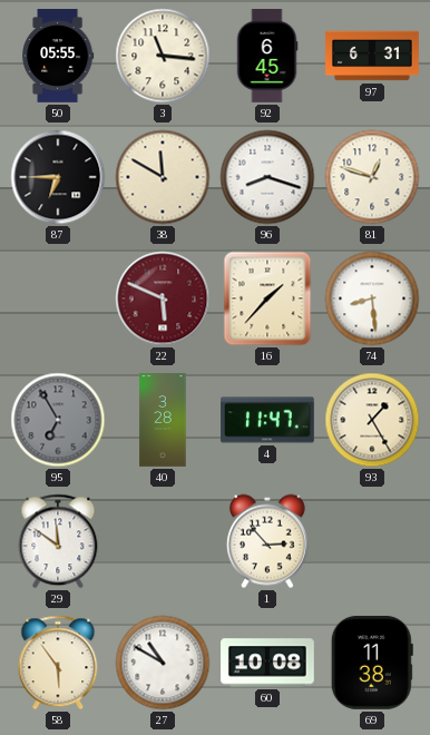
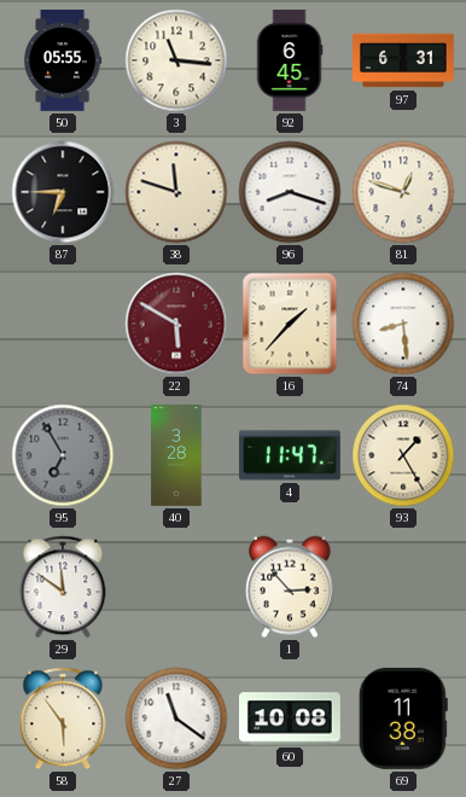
38: 11:50 -> 11:48 (176, 192)
22: 5:49 -> 5:50 (176, 324)
27: 10:50 -> 11:21 (176, 719)
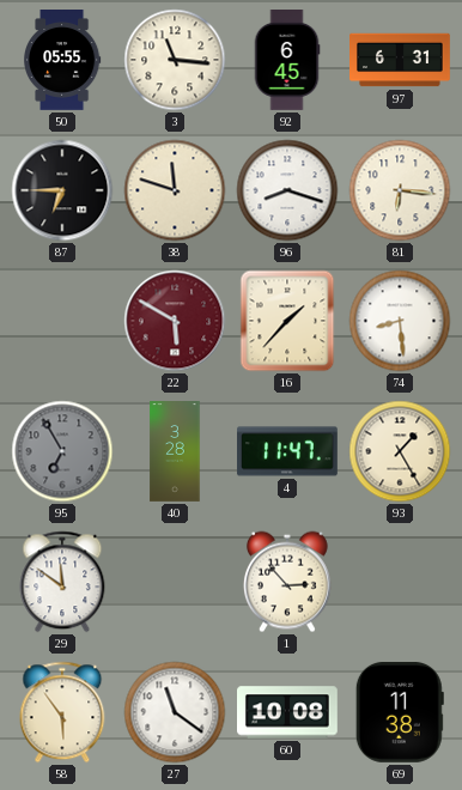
81: 12:48 -> 6:16 (400, 190)
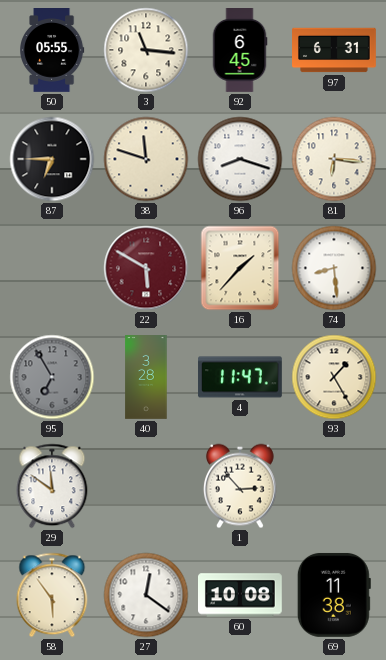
27: 11:21 -> 12:21 (146, 595)
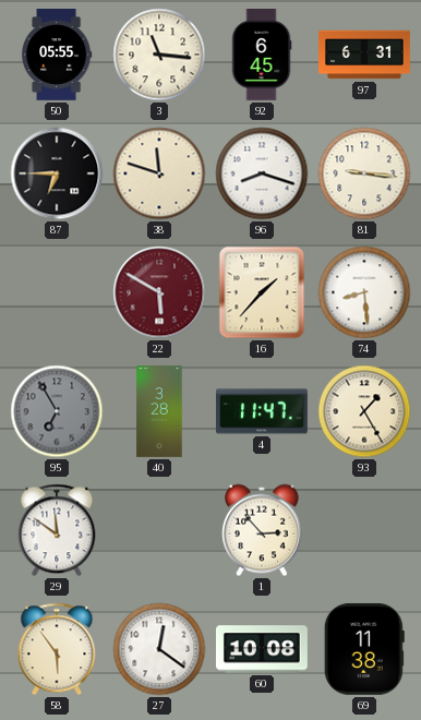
81: 6:16 -> 9:16 (364, 173)
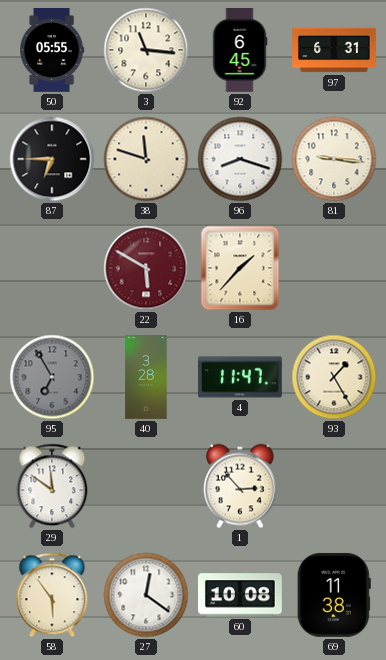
74: 8:29 -> none (364, 292)
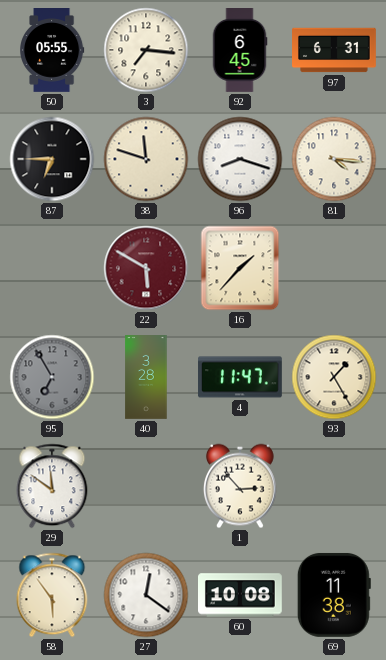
3: 11:16 -> 7:16 (146, 50)
81: 9:16 -> 4:16 (334, 159)
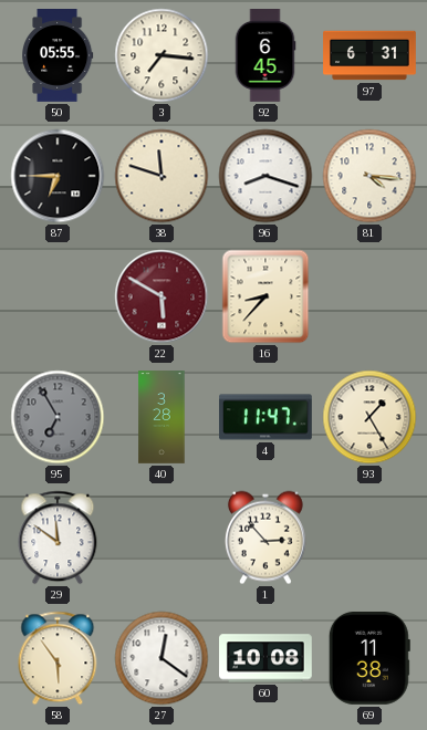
16: 1:37 -> 8:37 (265, 296)
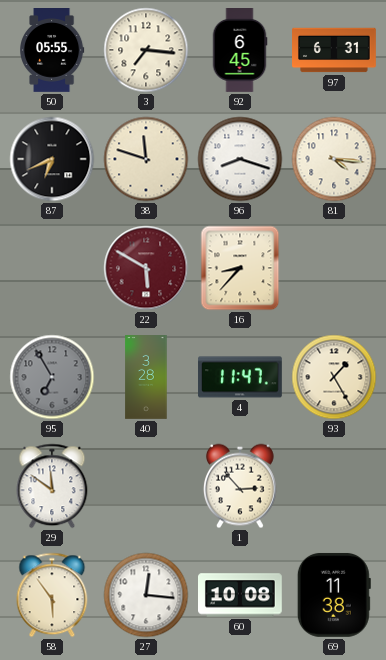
87: 6:45 -> 6:41 (52, 159)
27: 12:21 -> 12:16 (146, 595)
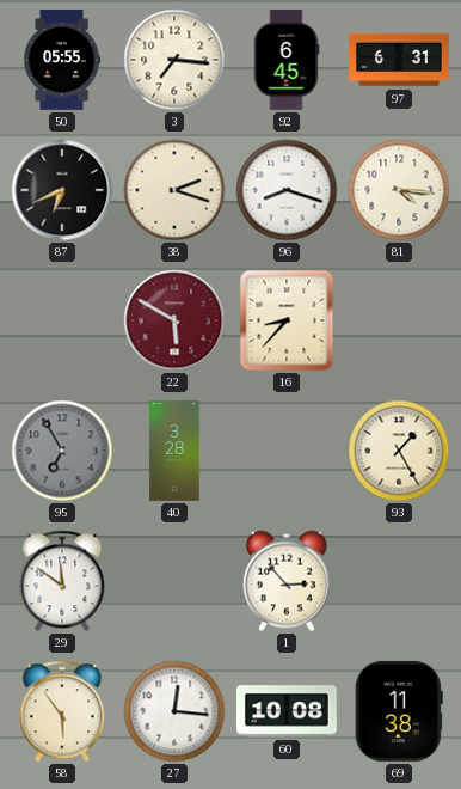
38: 11:48 -> 2:18 (174, 190)
4: 11:47 -> none (241, 377)
